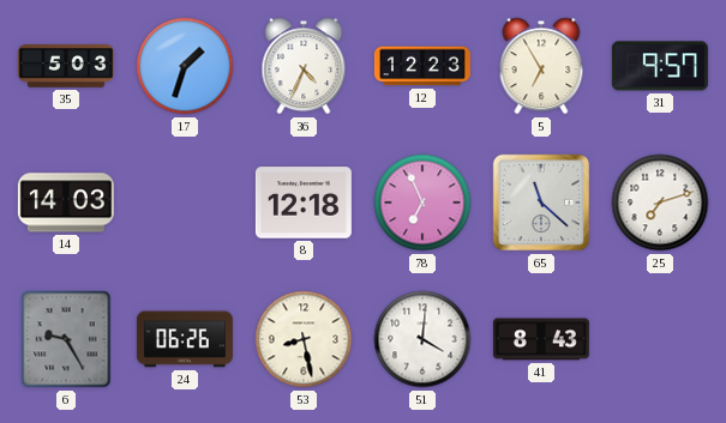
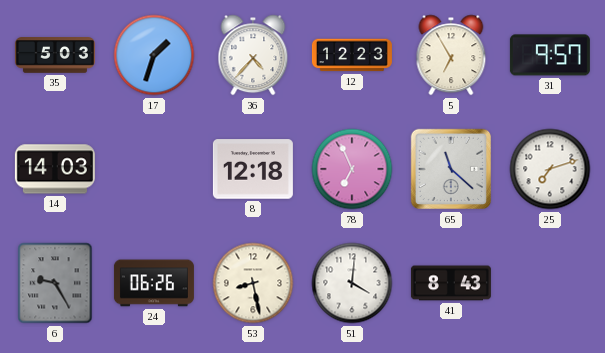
36: 4:34 -> 4:37 (253, 55)
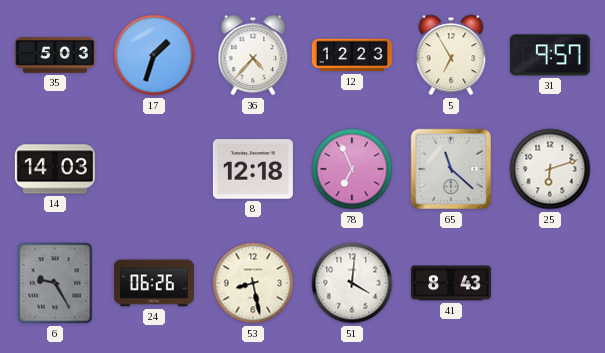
25: 7:12 -> 6:12 (550, 169)
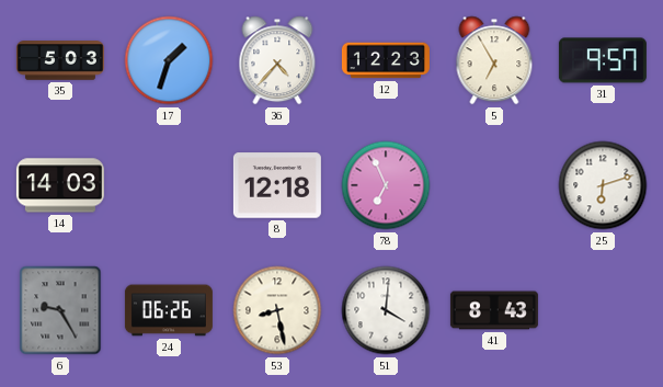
65: 11:22 -> none (451, 169)
